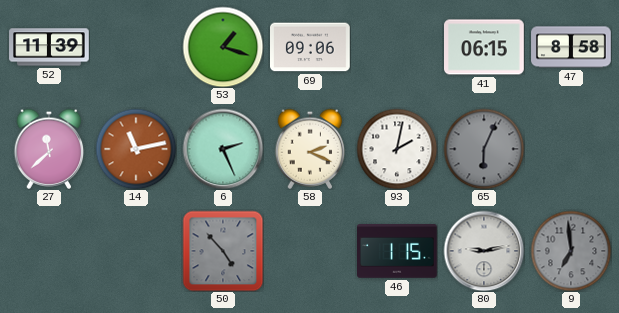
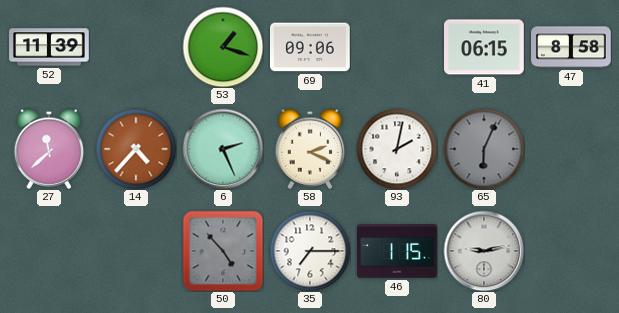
14: 11:13 -> 4:37 (136, 149)
35: none -> 7:15 (310, 251)
9: 6:59 -> none (571, 251)
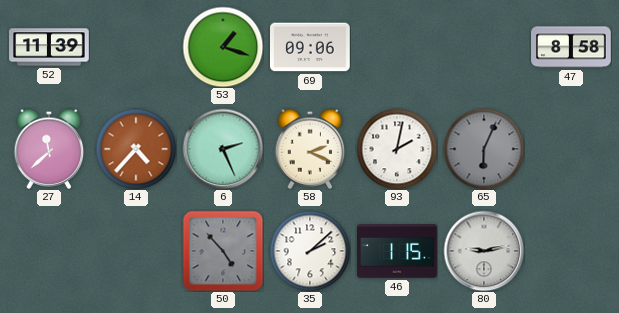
41: 06:15 -> none (484, 47)
35: 7:15 -> 2:08 (310, 251)
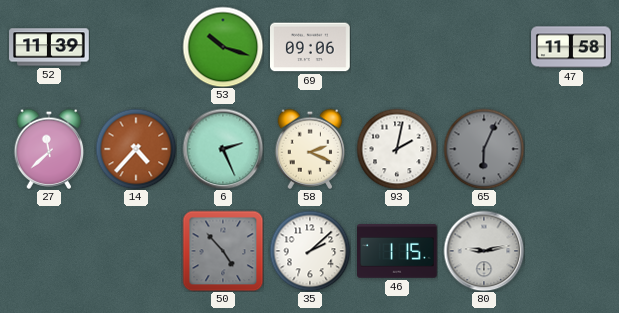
53: 1:18 -> 10:18 (223, 47)
47: 8:58 -> 11:58 (571, 47)
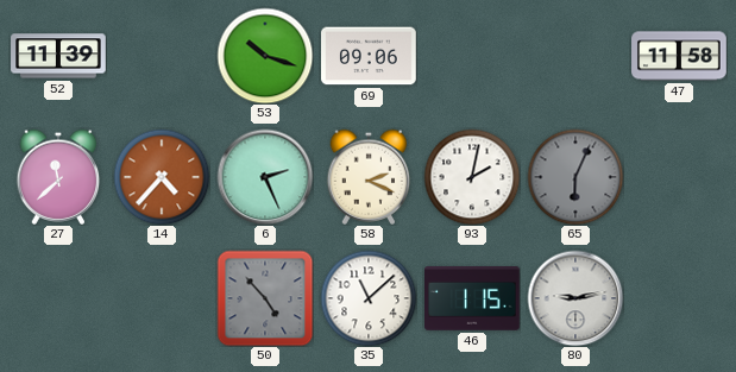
35: 2:08 -> 11:08 (369, 298)
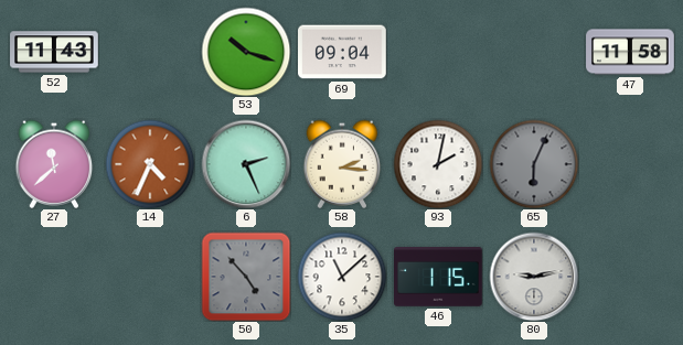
52: 11:39 -> 11:43 (54, 52)
69: 09:06 -> 09:04 (343, 52)
14: 4:37 -> 4:34 (150, 164)
58: 2:19 -> 2:16 (342, 164)
